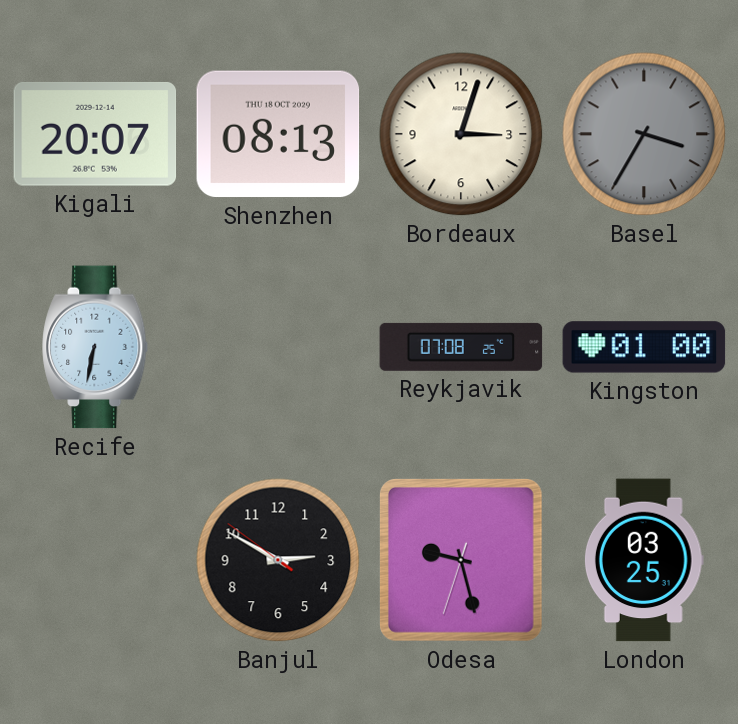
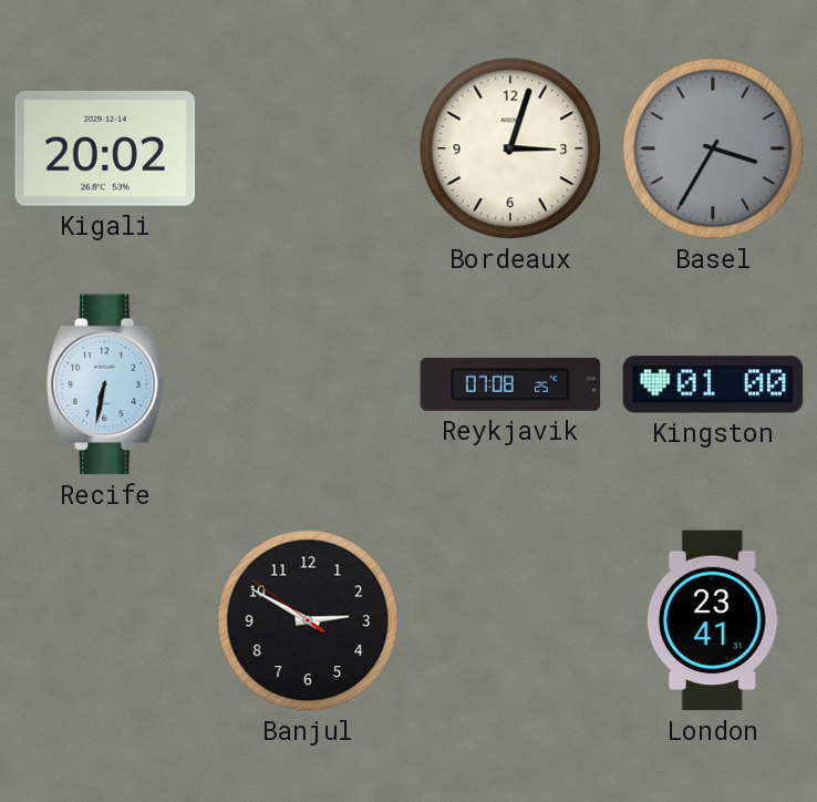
Kigali: 20:07 -> 20:02 (105, 148)
Shenzhen: 08:13 -> none (278, 134)
Odesa: 9:27 -> none (461, 560)
London: 03:25 -> 23:41 (713, 620)
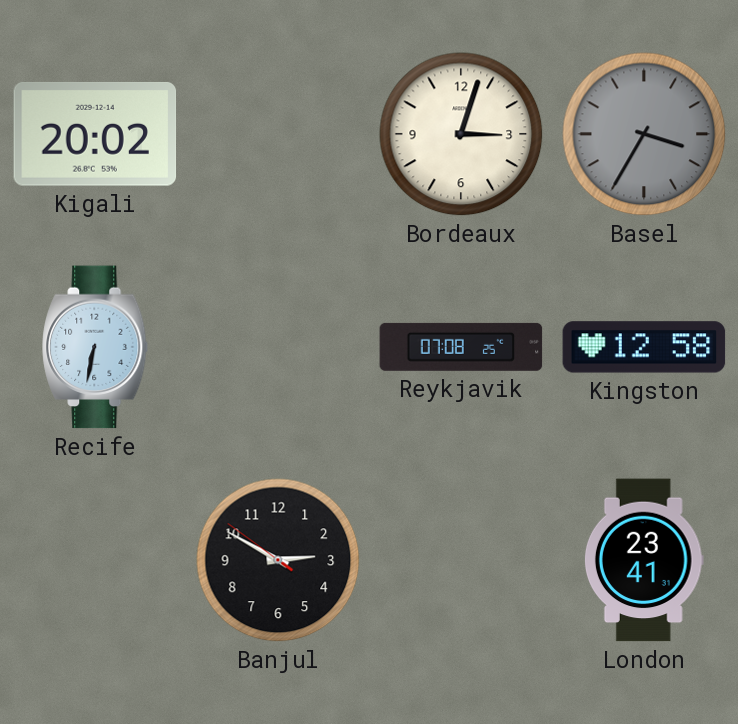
Kingston: 01:00 -> 12:58 (644, 347)
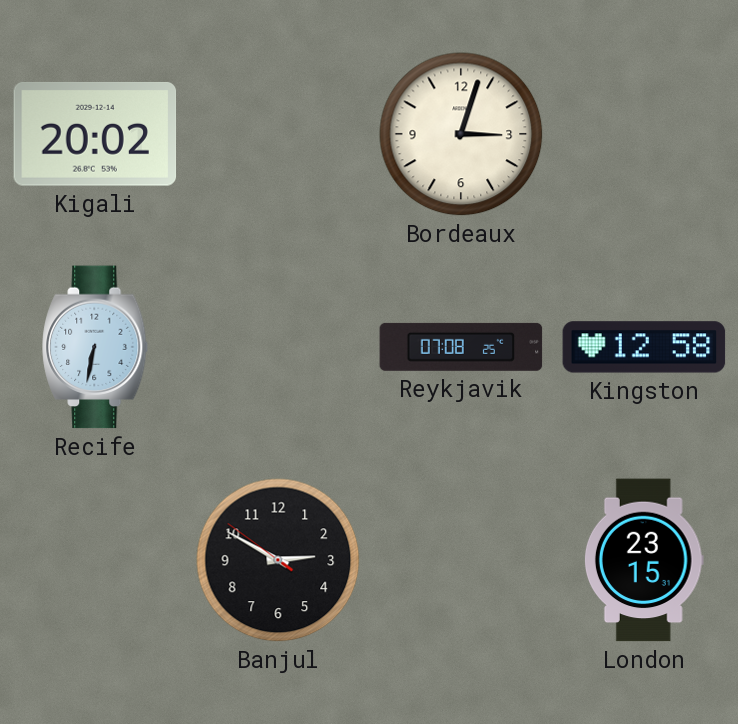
Basel: 3:35 -> none (644, 134)
London: 23:41 -> 23:15 (644, 560)
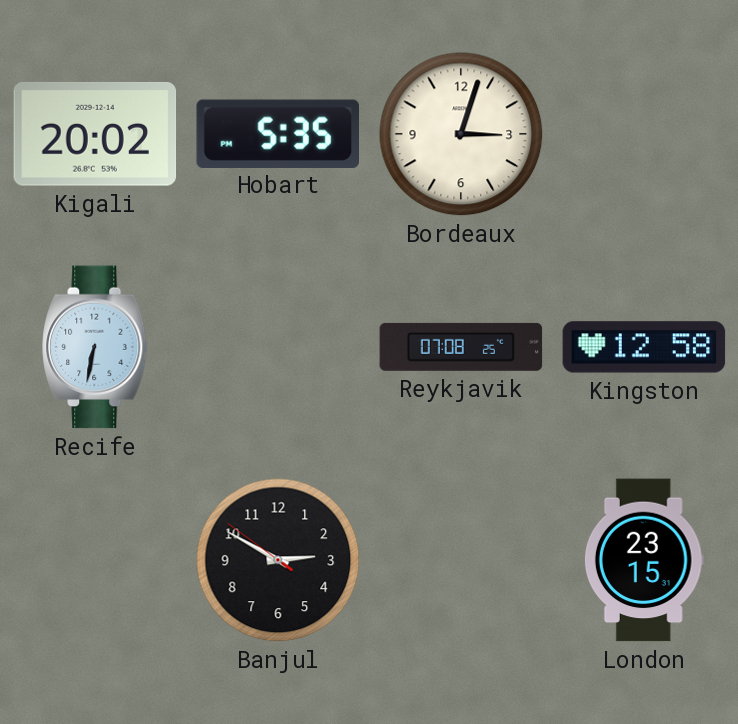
Hobart: none -> 5:35 (277, 133)
